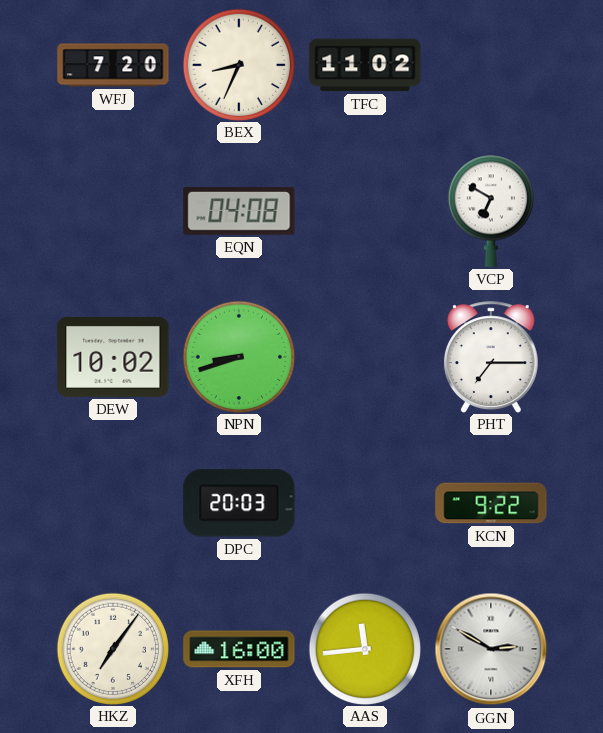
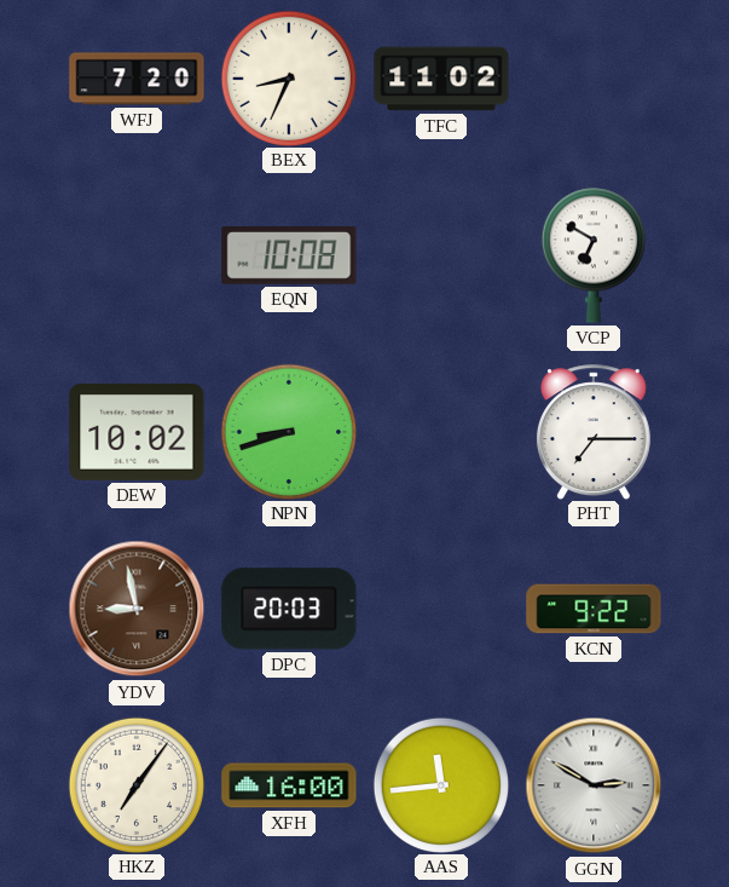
EQN: 04:08 -> 10:08 (289, 257)
YDV: none -> 8:58 (137, 609)
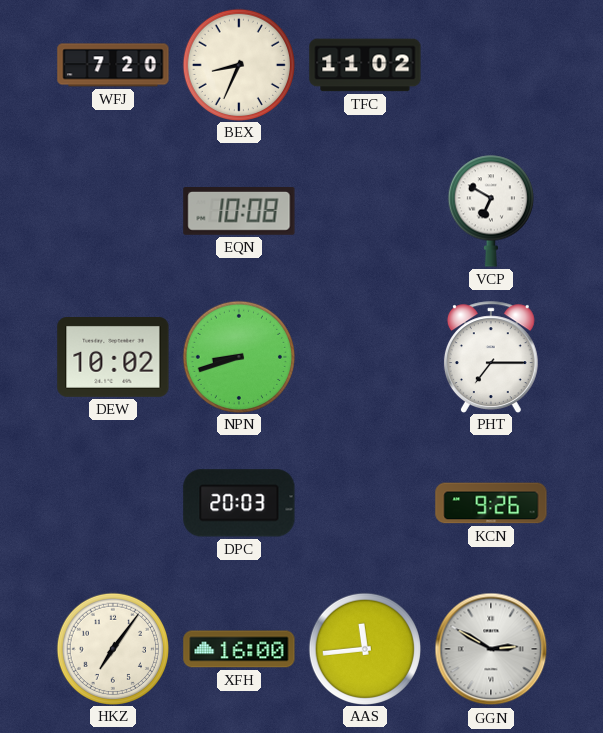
YDV: 8:58 -> none (137, 609)
KCN: 9:22 -> 9:26 (491, 503)
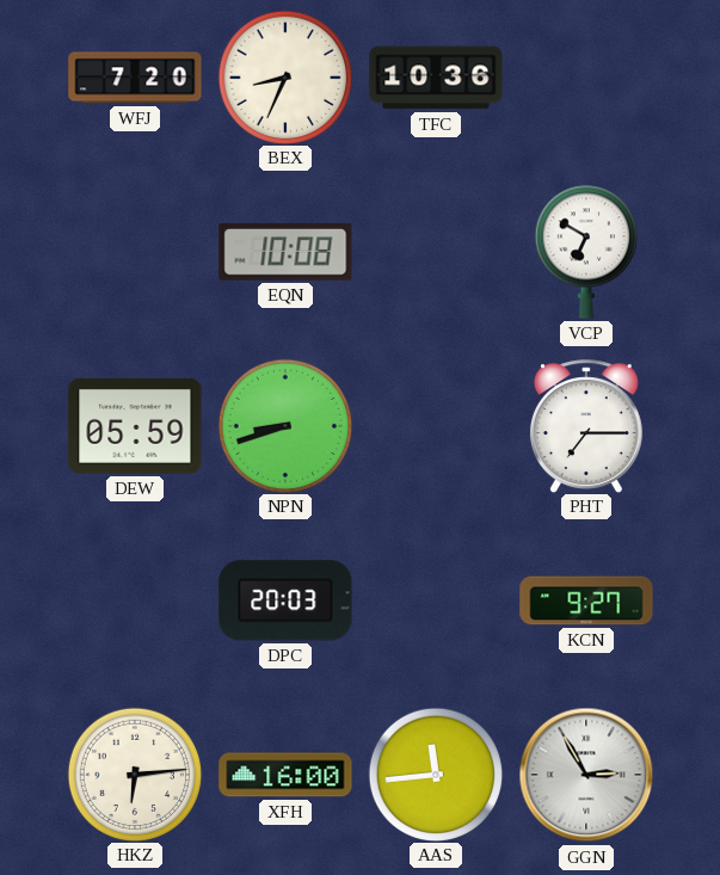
TFC: 11:02 -> 10:36 (436, 78)
DEW: 10:02 -> 05:59 (135, 427)
KCN: 9:26 -> 9:27 (586, 600)
HKZ: 7:06 -> 6:14 (134, 774)
GGN: 2:50 -> 2:55 (586, 775)
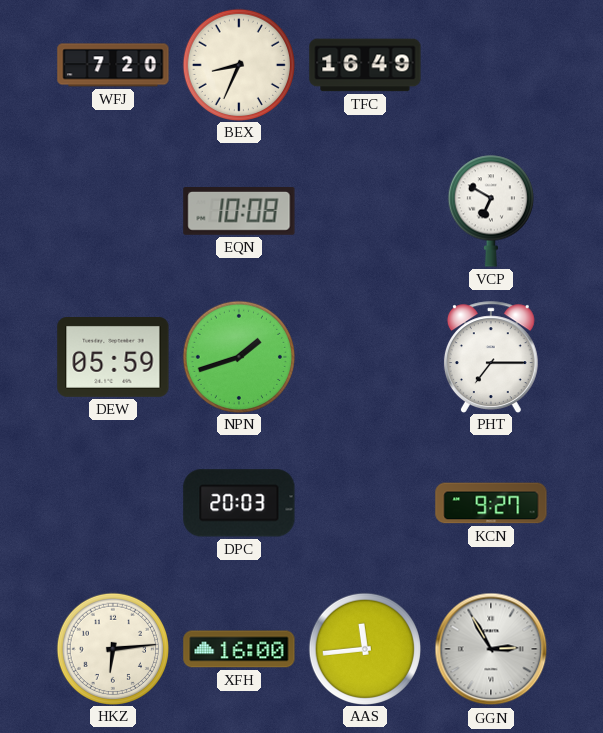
TFC: 10:36 -> 16:49 (365, 65)
NPN: 8:42 -> 1:42 (238, 356)
